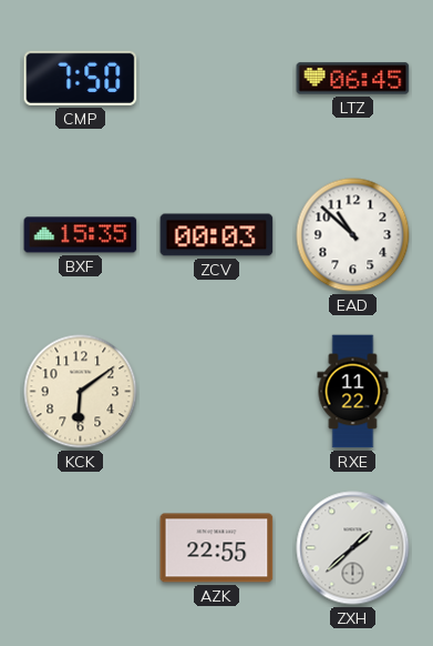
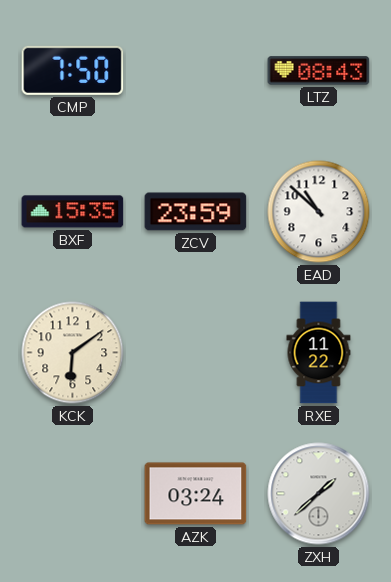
LTZ: 06:45 -> 08:43 (319, 71)
ZCV: 00:03 -> 23:59 (196, 212)
AZK: 22:55 -> 03:24 (196, 494)
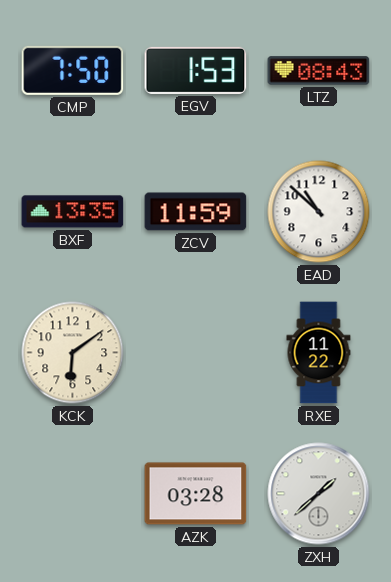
EGV: none -> 1:53 (196, 70)
BXF: 15:35 -> 13:35 (73, 212)
ZCV: 23:59 -> 11:59 (196, 212)
AZK: 03:24 -> 03:28 (196, 494)
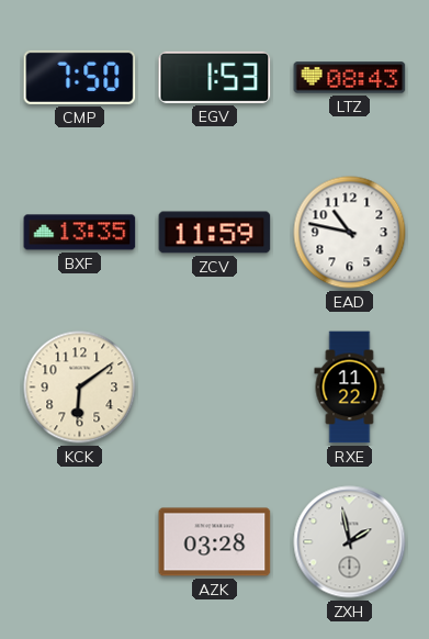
EAD: 10:52 -> 10:47 (350, 233)
ZXH: 1:38 -> 1:58 (350, 542)
